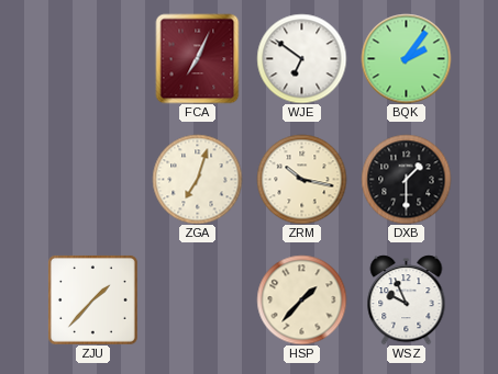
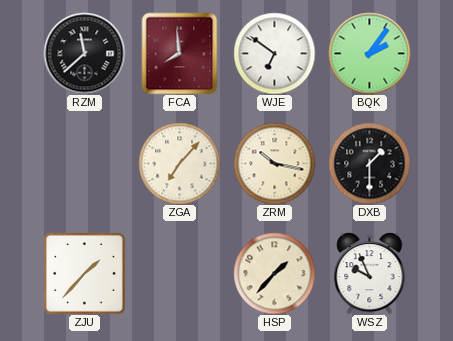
RZM: none -> 11:38 (84, 53)
FCA: 7:04 -> 7:59 (180, 53)
ZGA: 7:03 -> 7:07 (179, 163)
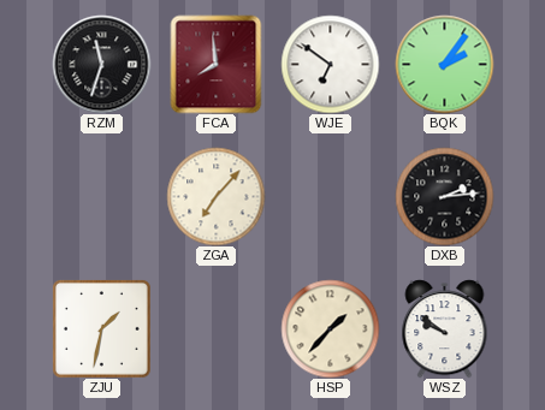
RZM: 11:38 -> 11:33 (101, 64)
ZRM: 10:17 -> none (274, 163)
DXB: 1:30 -> 2:14 (444, 196)
ZJU: 1:37 -> 1:32 (101, 328)
WSZ: 9:56 -> 9:51 (445, 328)
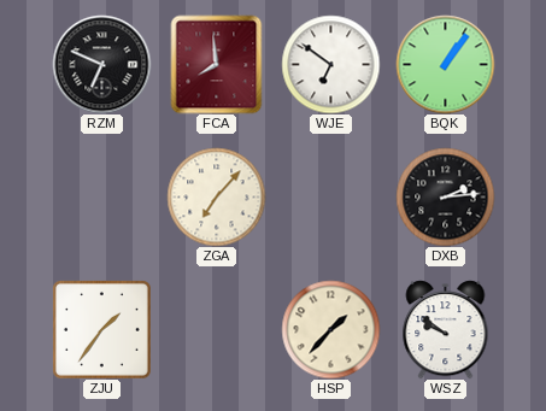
RZM: 11:33 -> 6:49 (101, 64)
BQK: 2:06 -> 1:06 (445, 64)
ZJU: 1:32 -> 1:36 (101, 329)
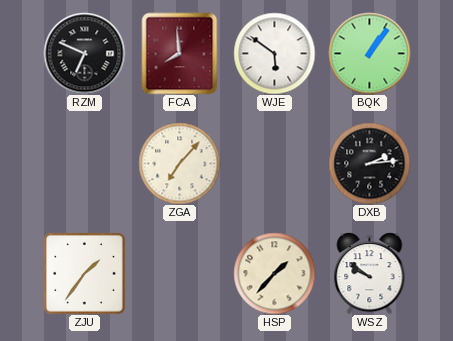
WJE: 6:51 -> 5:51 (274, 53)
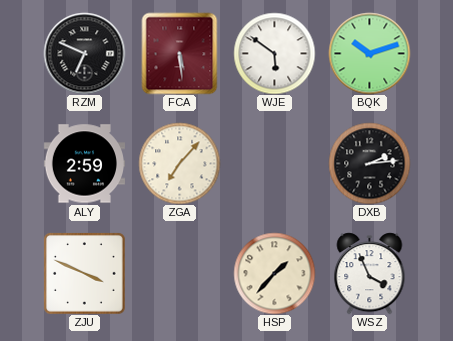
FCA: 7:59 -> 5:29 (180, 53)
BQK: 1:06 -> 10:12 (369, 53)
ALY: none -> 2:59 (84, 164)
ZJU: 1:36 -> 3:49 (84, 273)
WSZ: 9:51 -> 3:56 (370, 273)
